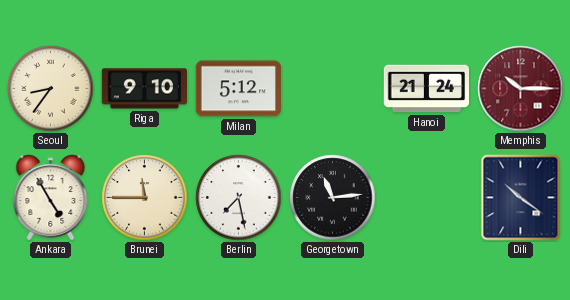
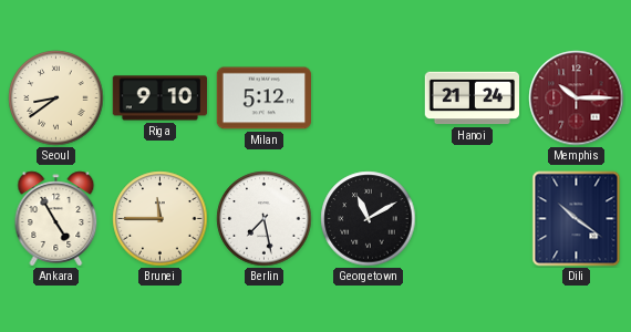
Seoul: 8:36 -> 8:39 (56, 98)
Georgetown: 11:14 -> 11:10 (369, 219)
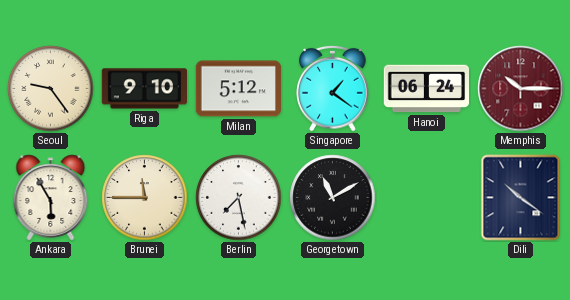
Seoul: 8:39 -> 9:24 (51, 89)
Singapore: none -> 1:21 (333, 88)
Hanoi: 21:24 -> 06:24 (427, 89)
Ankara: 4:55 -> 5:55 (51, 198)
